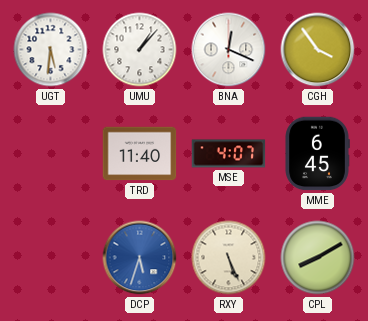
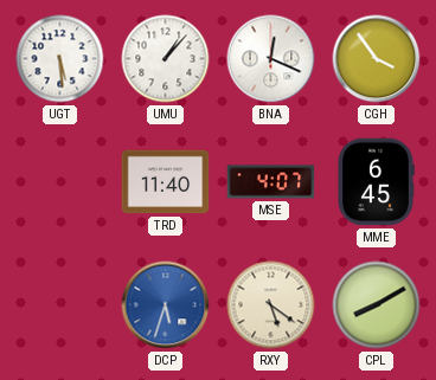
UGT: 5:31 -> 5:29 (60, 59)
RXY: 5:26 -> 5:21 (271, 305)
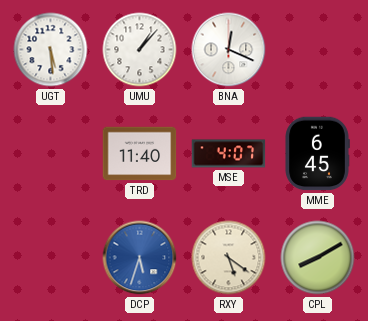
CGH: 3:54 -> none (377, 59)
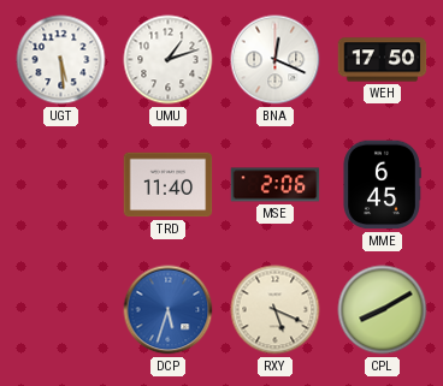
UMU: 1:07 -> 1:12 (169, 60)
WEH: none -> 17:50 (383, 60)
MSE: 4:07 -> 2:06 (276, 185)
RXY: 5:21 -> 5:19 (276, 310)
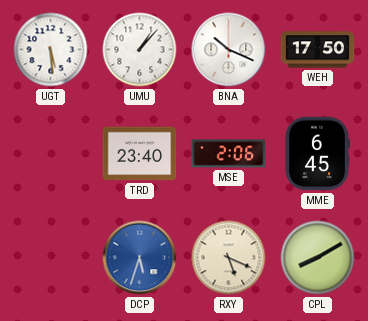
UMU: 1:12 -> 1:07 (140, 50)
BNA: 12:19 -> 10:19 (229, 50)
TRD: 11:40 -> 23:40 (140, 154)
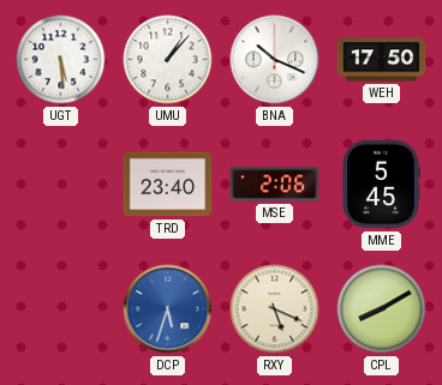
MME: 6:45 -> 5:45 (381, 185)
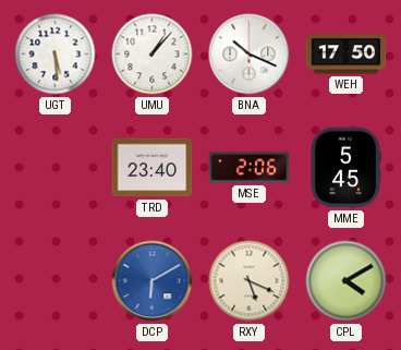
DCP: 5:33 -> 6:10 (153, 281)
CPL: 8:10 -> 4:10 (347, 281)
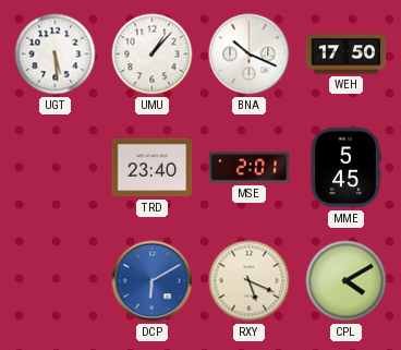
MSE: 2:06 -> 2:01 (250, 168)
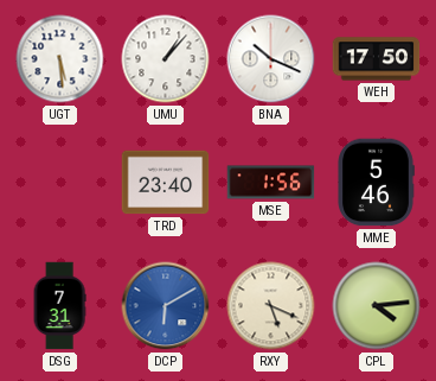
MSE: 2:01 -> 1:56 (271, 183)
MME: 5:45 -> 5:46 (376, 183)
DSG: none -> 7:31 (59, 306)
CPL: 4:10 -> 4:14 (377, 306)
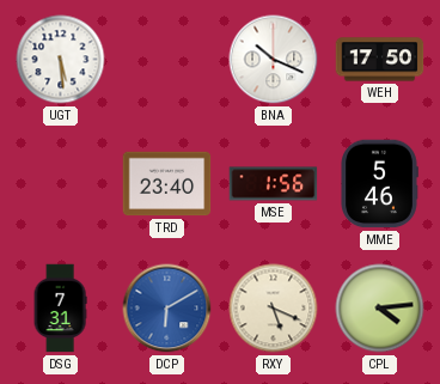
UMU: 1:07 -> none (166, 59)
